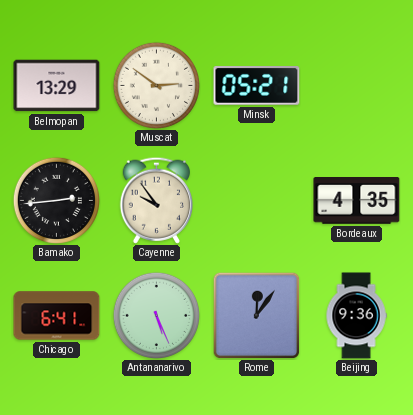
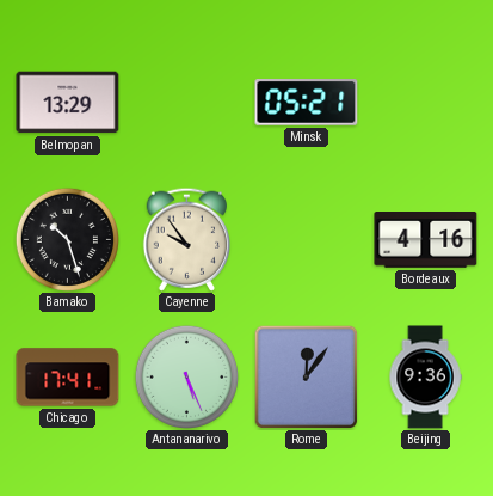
Muscat: 2:51 -> none (156, 85)
Bamako: 2:44 -> 10:27 (67, 239)
Bordeaux: 4:35 -> 4:16 (426, 240)
Chicago: 6:41 -> 17:41 (68, 378)
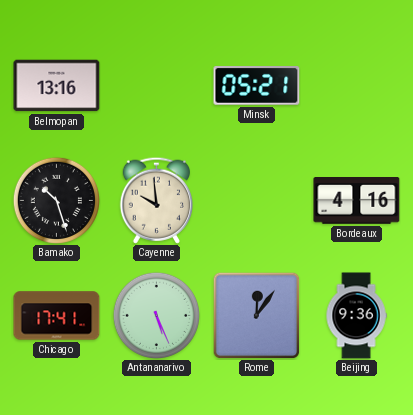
Belmopan: 13:29 -> 13:16 (57, 86)
Cayenne: 9:54 -> 9:59 (156, 200)
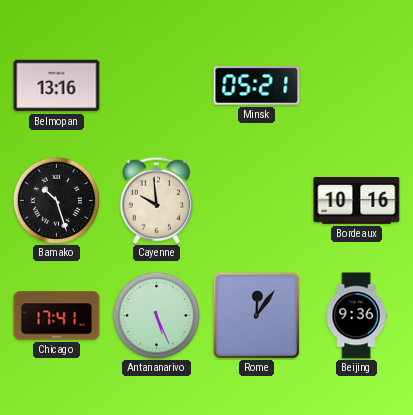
Bordeaux: 4:16 -> 10:16 (357, 201)
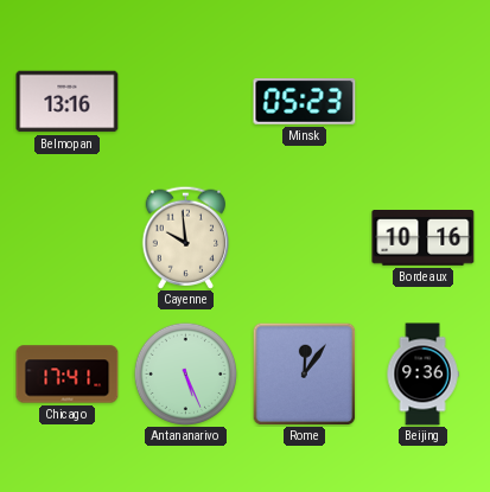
Minsk: 05:21 -> 05:23 (305, 102)
Bamako: 10:27 -> none (56, 200)
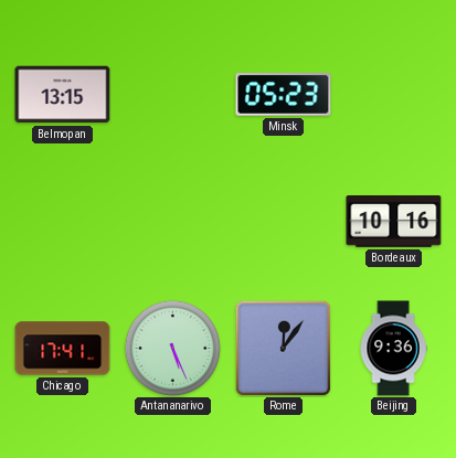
Belmopan: 13:16 -> 13:15 (63, 95)
Cayenne: 9:59 -> none (185, 237)
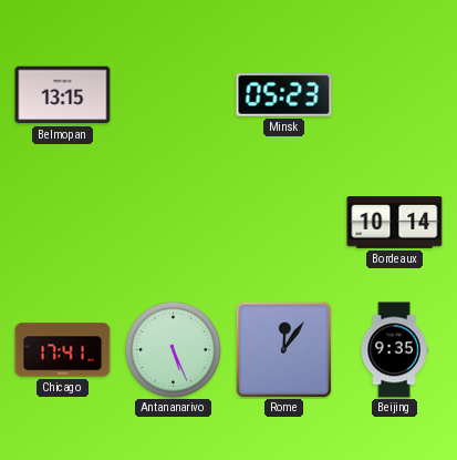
Bordeaux: 10:16 -> 10:14 (395, 223)
Beijing: 9:36 -> 9:35 (394, 350)
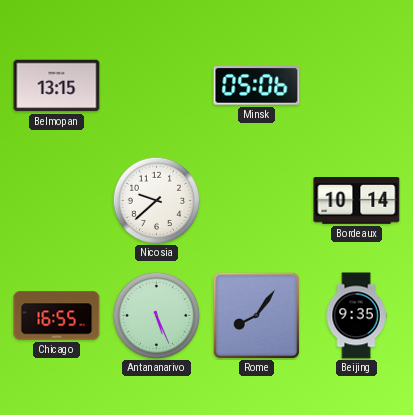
Minsk: 05:23 -> 05:06 (257, 86)
Nicosia: none -> 9:38 (156, 200)
Chicago: 17:41 -> 16:55 (57, 316)
Rome: 12:06 -> 8:06 (256, 315)
